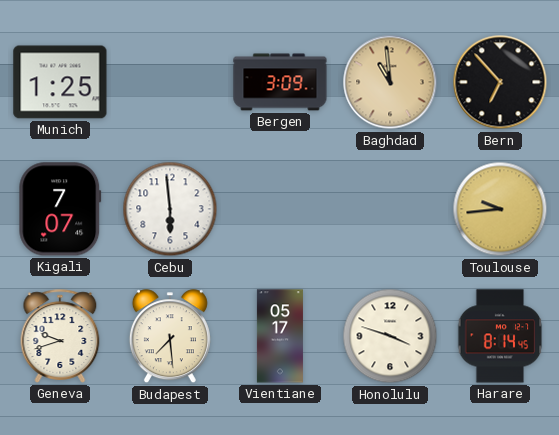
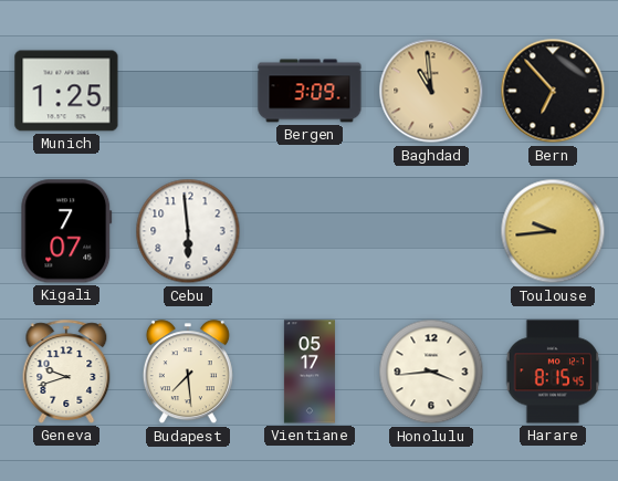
Honolulu: 3:48 -> 3:44 (431, 372)
Harare: 8:14 -> 8:15 (553, 372)
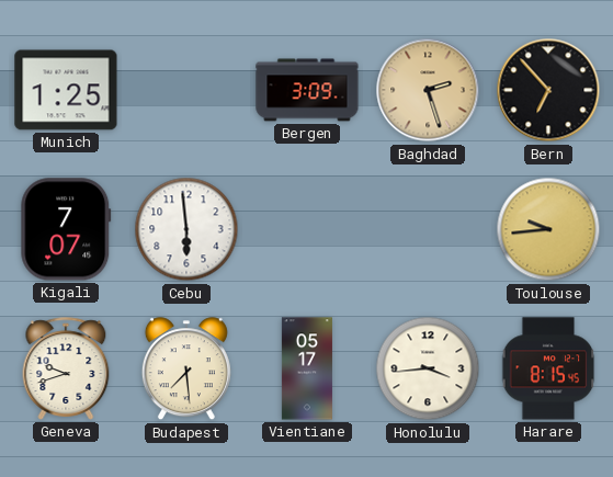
Baghdad: 10:59 -> 2:27 (428, 90)
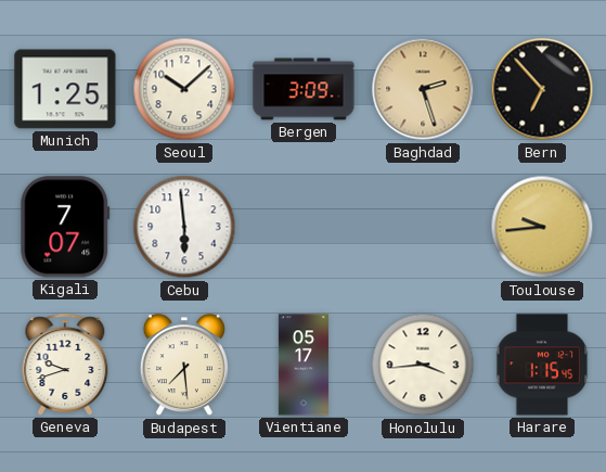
Seoul: none -> 10:08 (184, 89)
Harare: 8:15 -> 1:15 (542, 365)
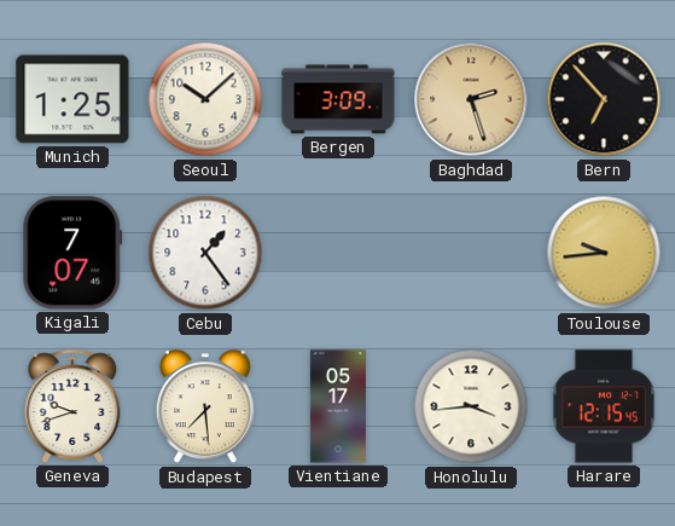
Cebu: 5:59 -> 1:24 (205, 253)
Harare: 1:15 -> 12:15 (604, 406)
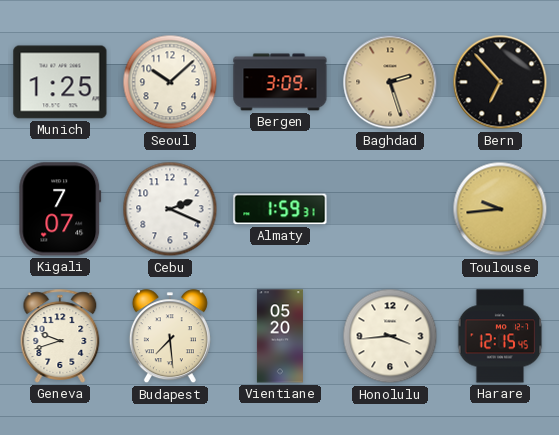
Cebu: 1:24 -> 2:19 (170, 209)
Almaty: none -> 1:59 (280, 209)
Vientiane: 05:17 -> 05:20 (280, 336)
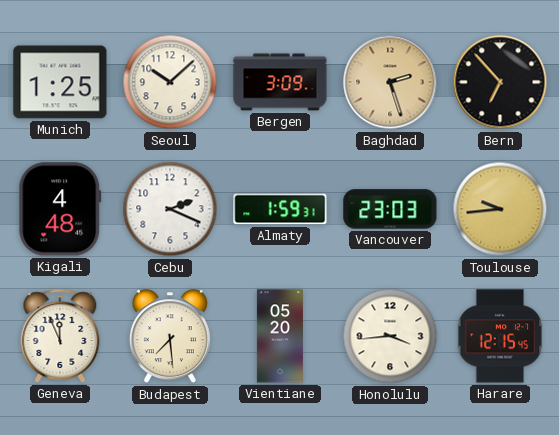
Kigali: 7:07 -> 4:48 (60, 209)
Vancouver: none -> 23:03 (390, 209)
Geneva: 9:42 -> 11:56 (60, 336)
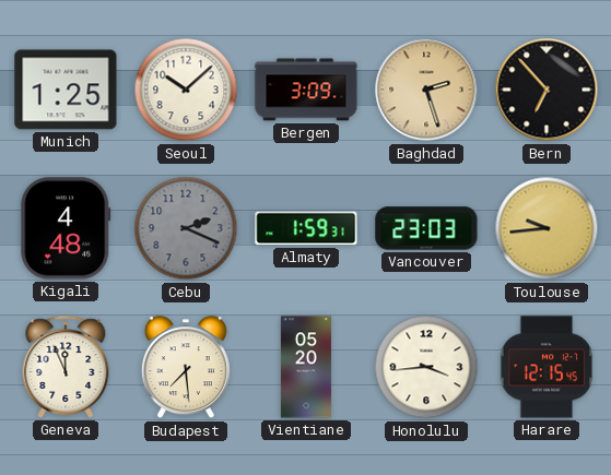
Cebu dial: white -> grey (186, 228)
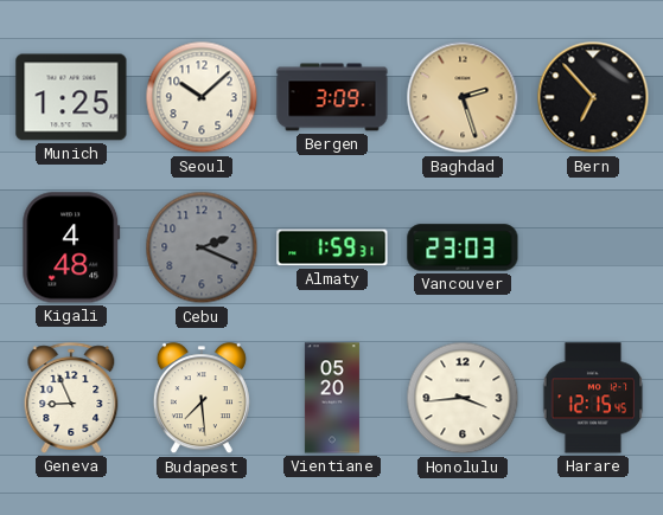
Toulouse: 9:44 -> none (547, 228)
Geneva: 11:56 -> 8:56 (71, 398)
